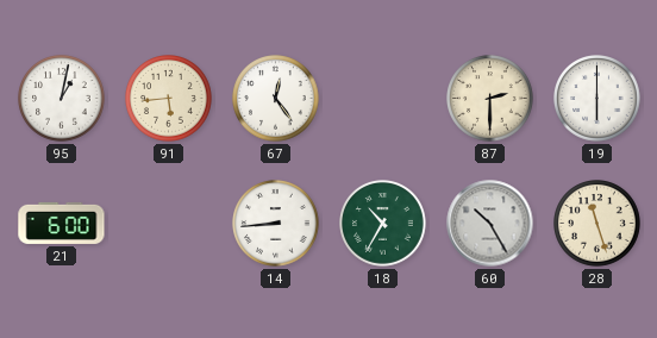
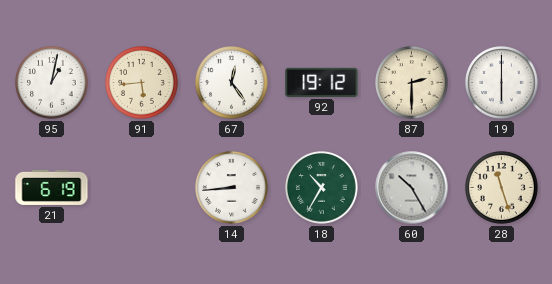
92: none -> 19:12 (322, 82)
21: 6:00 -> 6:19 (52, 187)
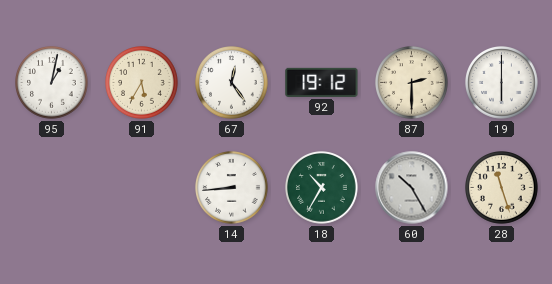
91: 5:44 -> 5:35 (142, 83)
21: 6:19 -> none (52, 187)
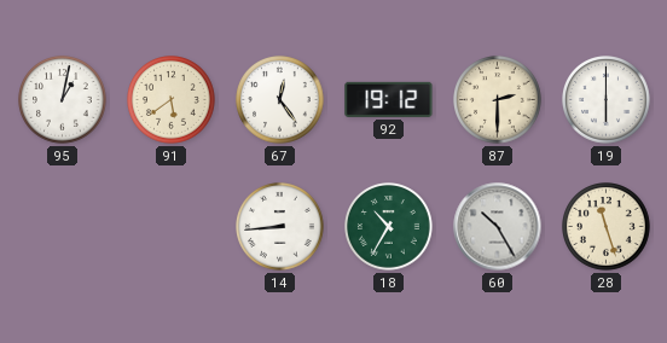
91: 5:35 -> 5:39 (172, 100)
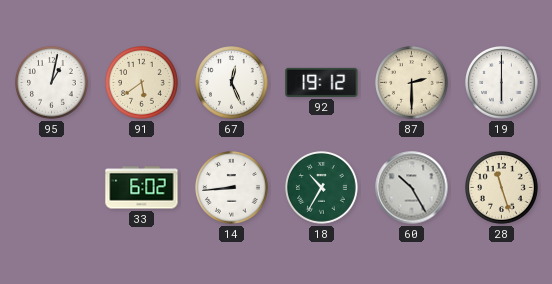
67: 12:24 -> 12:26 (232, 83)
33: none -> 6:02 (142, 188)
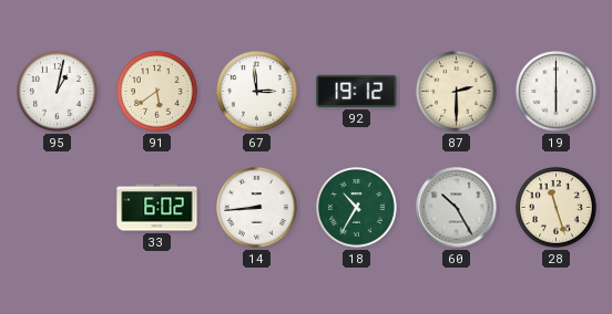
67: 12:26 -> 2:59 (257, 92)
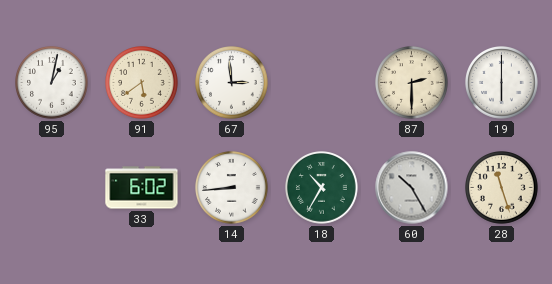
92: 19:12 -> none (357, 91)
